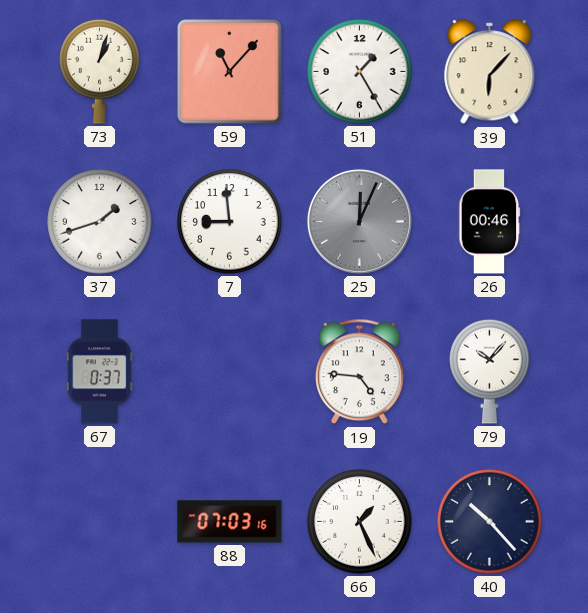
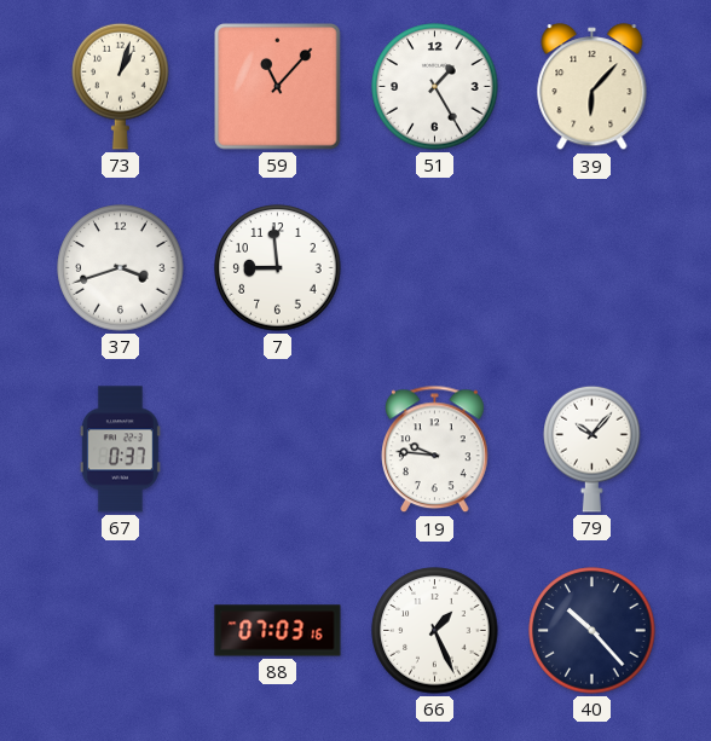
37: 1:42 -> 3:42 (121, 268)
25: 12:04 -> none (359, 221)
26: 00:46 -> none (490, 222)
19: 4:46 -> 9:46 (435, 450)
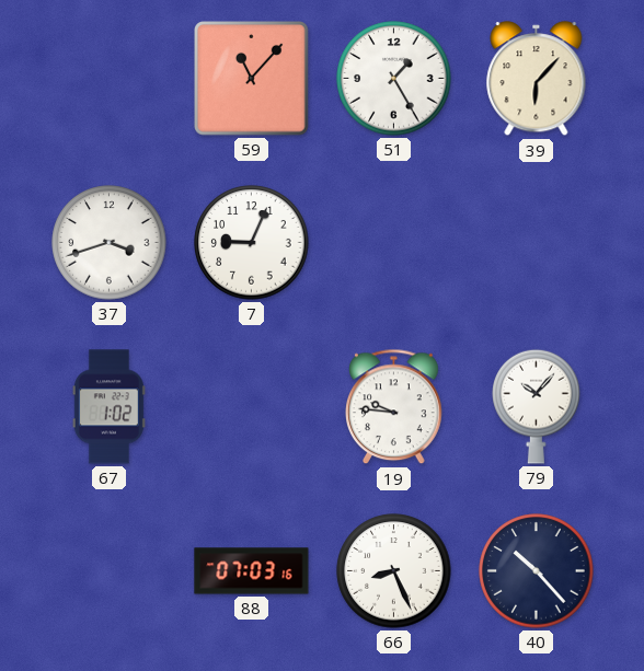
73: 1:03 -> none (121, 86)
7: 8:59 -> 9:04 (252, 243)
67: 0:37 -> 1:02 (108, 407)
66: 1:26 -> 8:26 (394, 571)
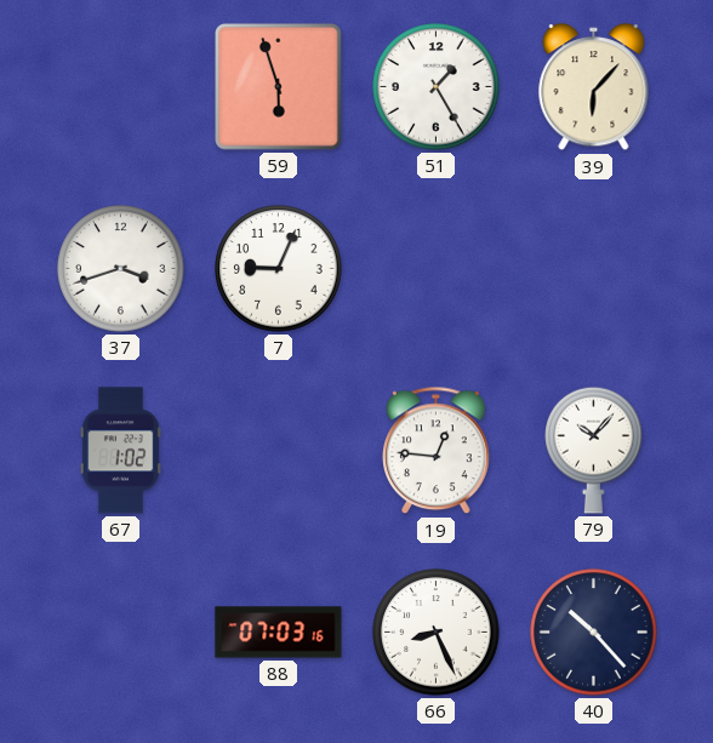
59: 11:07 -> 5:57 (279, 87)
19: 9:46 -> 12:46 (437, 451)
